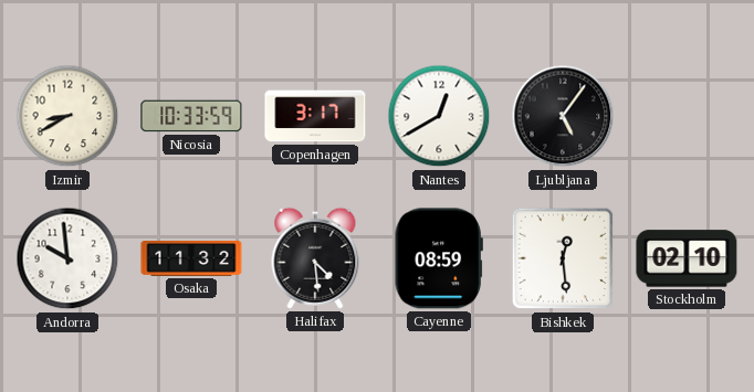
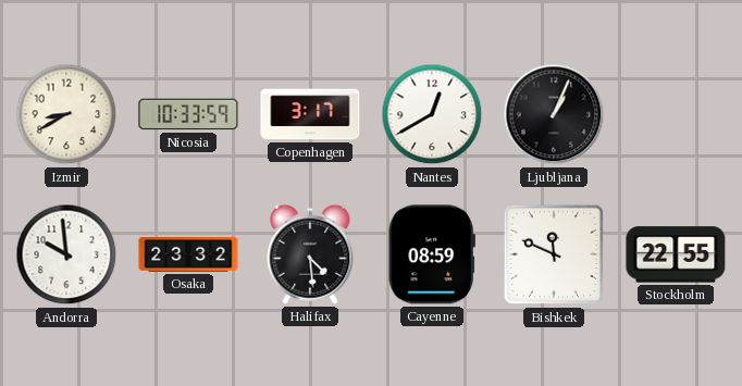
Ljubljana: 5:06 -> 1:04 (554, 114)
Osaka: 11:32 -> 23:32 (188, 254)
Bishkek: 12:29 -> 11:49 (554, 254)
Stockholm: 02:10 -> 22:55 (676, 254)
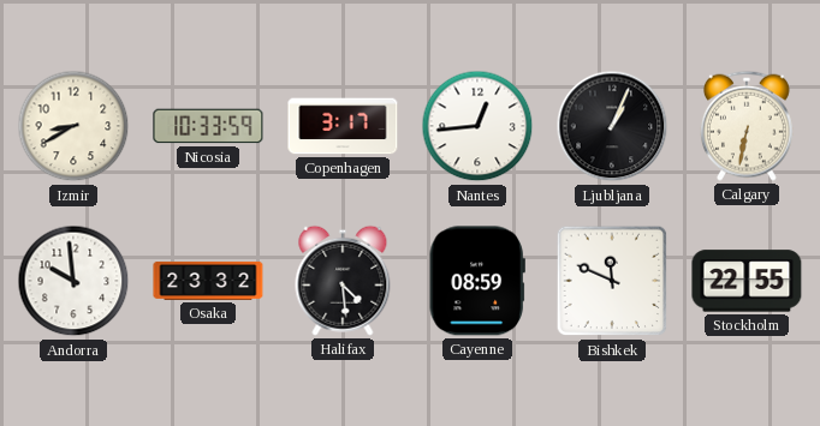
Nantes: 12:40 -> 12:44 (477, 126)
Calgary: none -> 6:32 (747, 126)
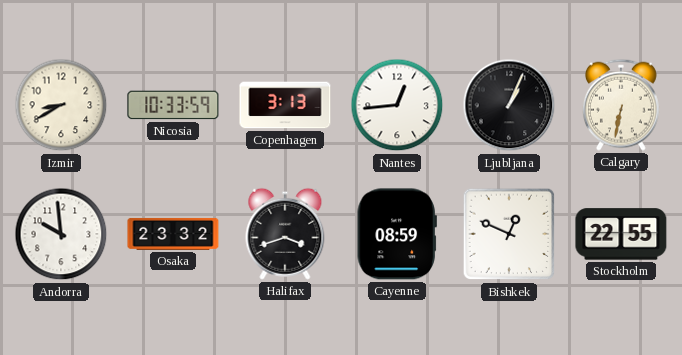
Copenhagen: 3:17 -> 3:13 (285, 105)
Halifax: 4:29 -> 3:42 (285, 234)
Bishkek: 11:49 -> 12:49 (509, 234)
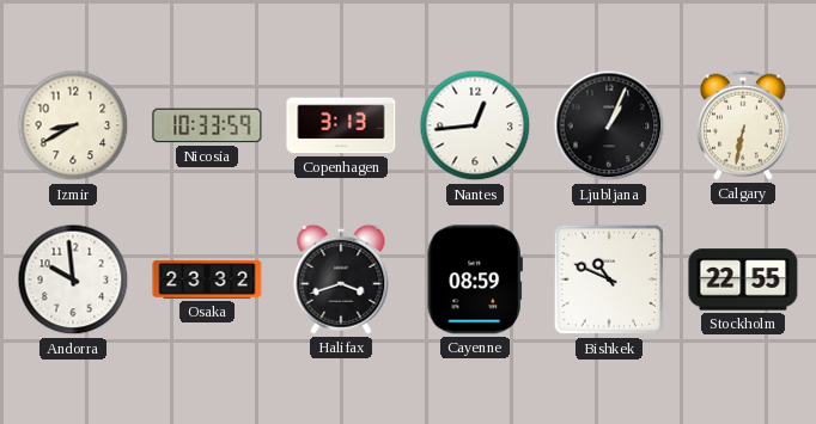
Bishkek: 12:49 -> 10:49 (609, 279)
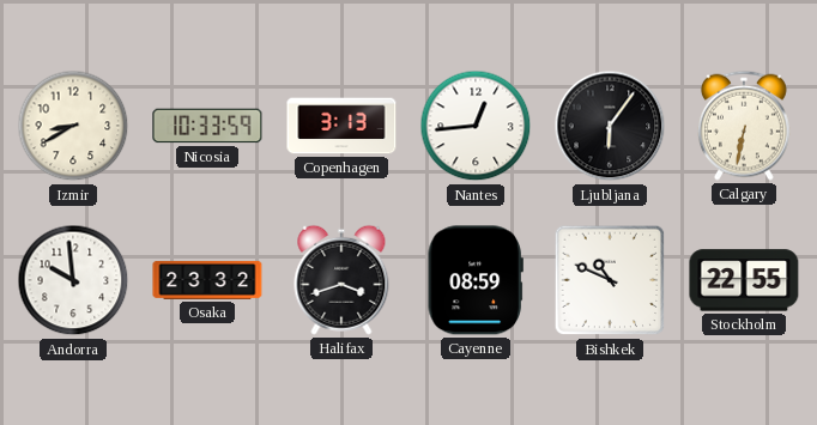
Ljubljana: 1:04 -> 6:06 (610, 126)
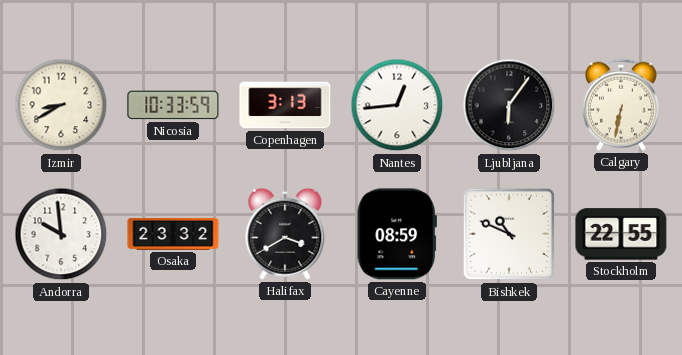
Halifax: 3:42 -> 3:40 (285, 234)
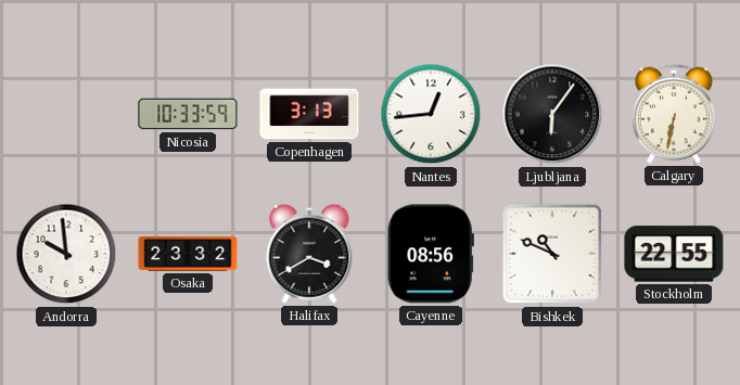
Izmir: 8:40 -> none (61, 105)
Cayenne: 08:59 -> 08:56 (431, 254)
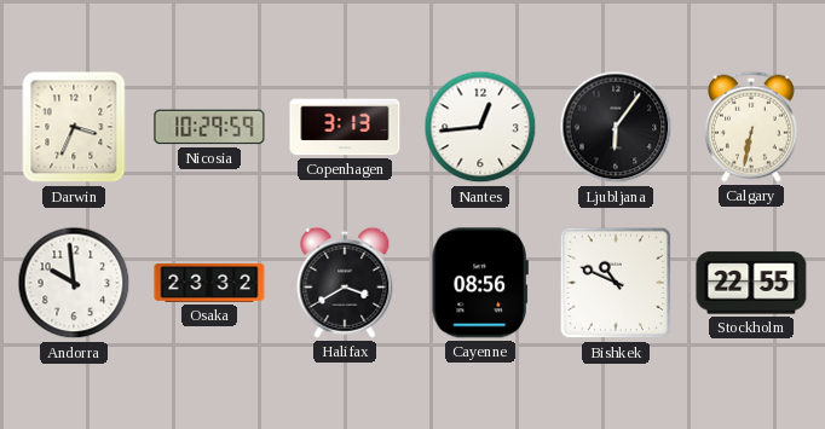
Darwin: none -> 3:34 (74, 127)
Nicosia: 10:33 -> 10:29 (209, 127)
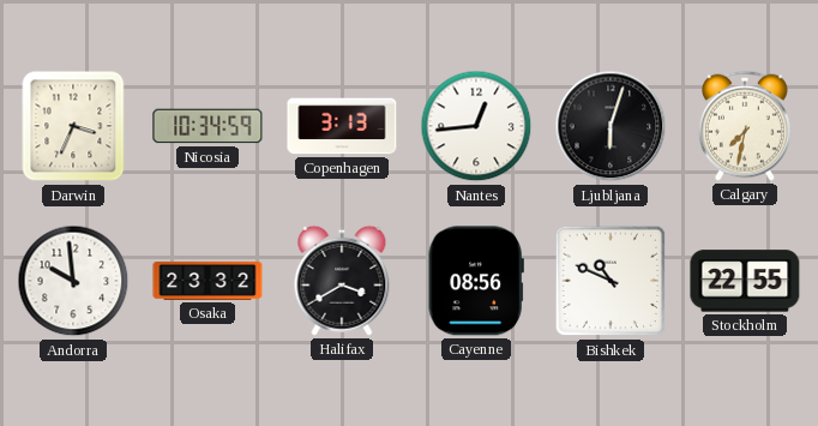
Nicosia: 10:29 -> 10:34 (207, 126)
Ljubljana: 6:06 -> 6:03 (611, 126)
Calgary: 6:32 -> 7:32 (745, 126)
